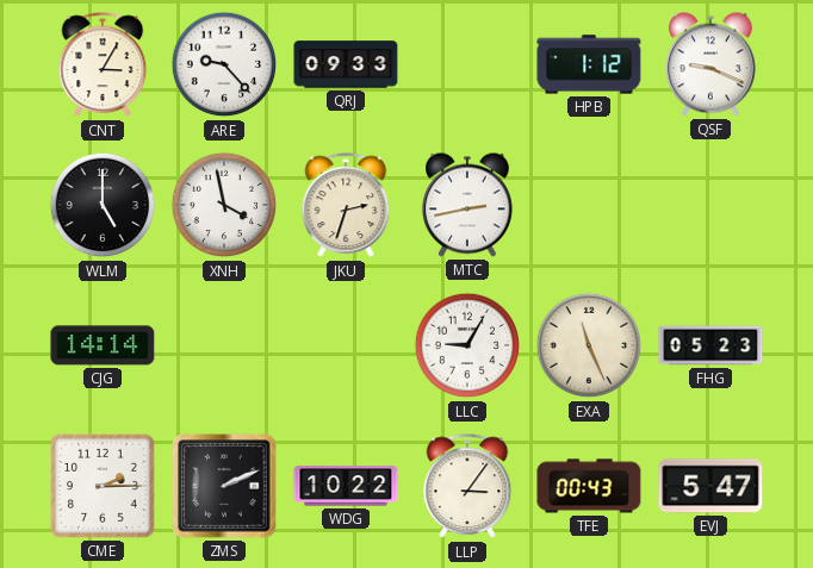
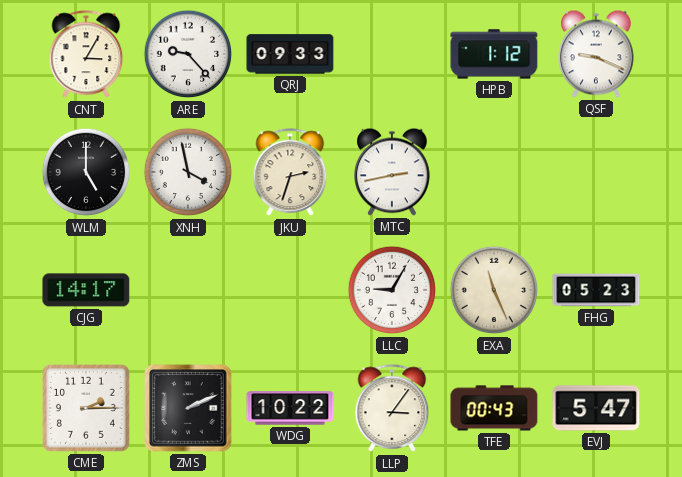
CJG: 14:14 -> 14:17 (86, 290)
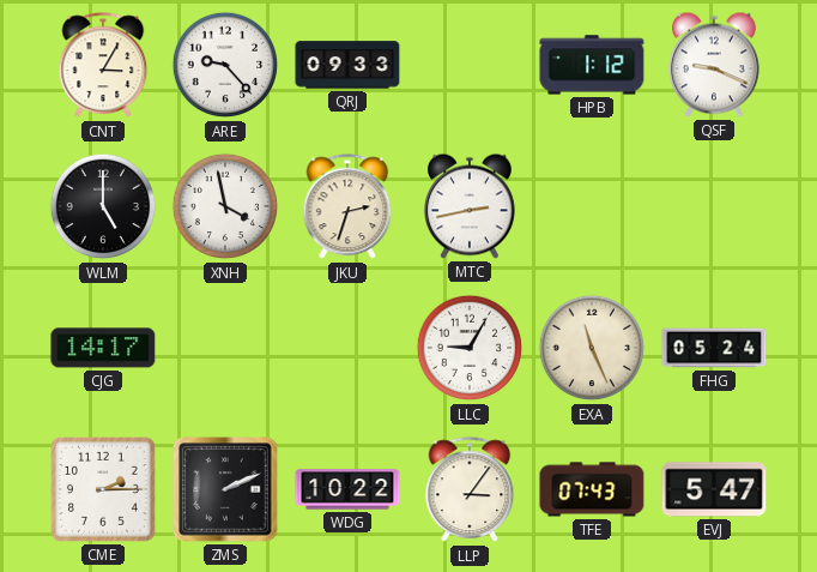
FHG: 05:23 -> 05:24 (714, 348)
TFE: 00:43 -> 07:43 (592, 489)
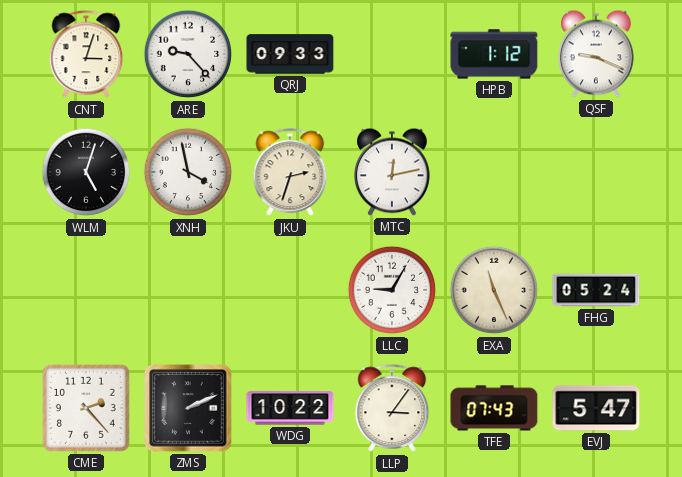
CNT: 3:05 -> 3:03 (86, 55)
WLM: 5:00 -> 5:03 (86, 172)
MTC: 2:43 -> 12:13 (393, 172)
CJG: 14:17 -> none (103, 348)
CME: 2:15 -> 2:23 (86, 408)
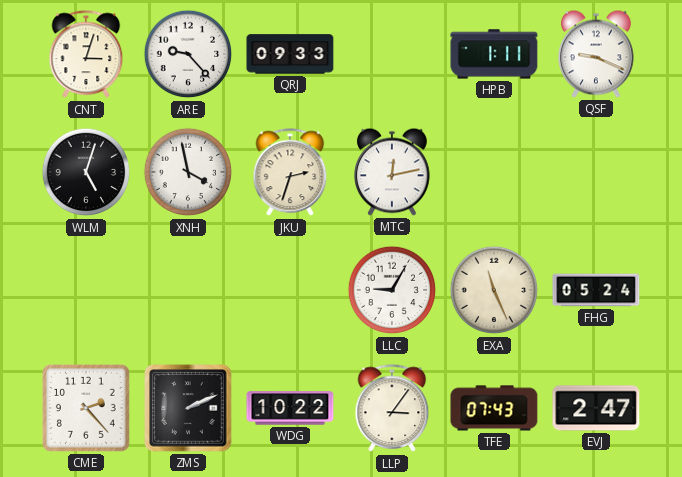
HPB: 1:12 -> 1:11 (494, 54)
EVJ: 5:47 -> 2:47 (596, 408)
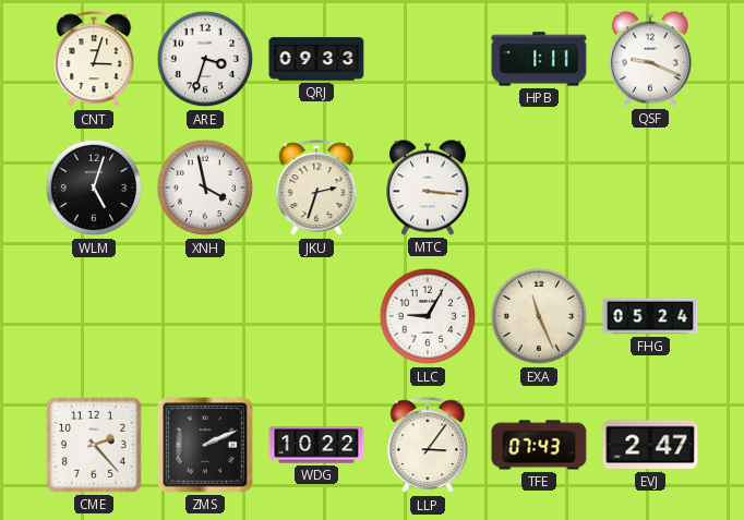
ARE: 9:23 -> 3:33 (205, 59)
MTC: 12:13 -> 3:16 (429, 188)
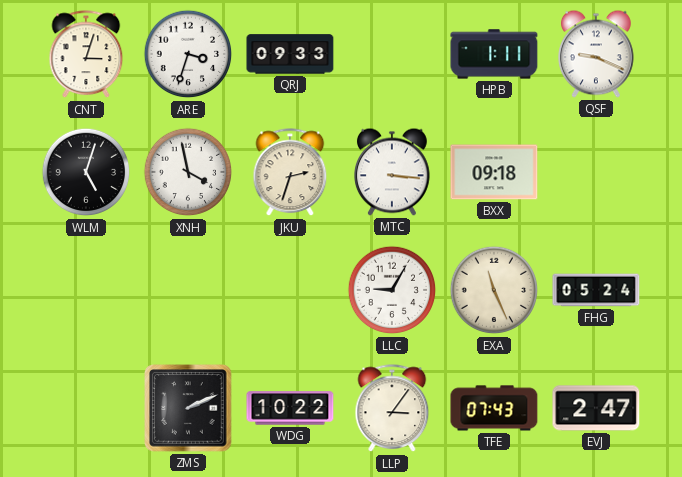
BXX: none -> 09:18 (494, 172)
CME: 2:23 -> none (94, 445)
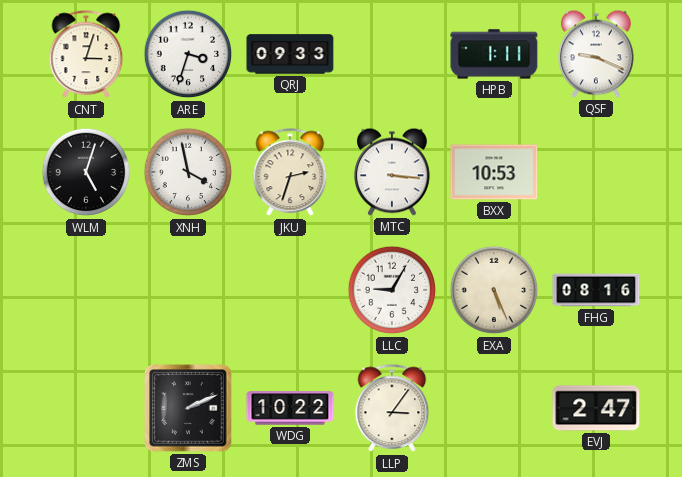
BXX: 09:18 -> 10:53 (494, 172)
EXA: 11:26 -> 5:26 (494, 290)
FHG: 05:24 -> 08:16 (596, 290)
TFE: 07:43 -> none (494, 408)
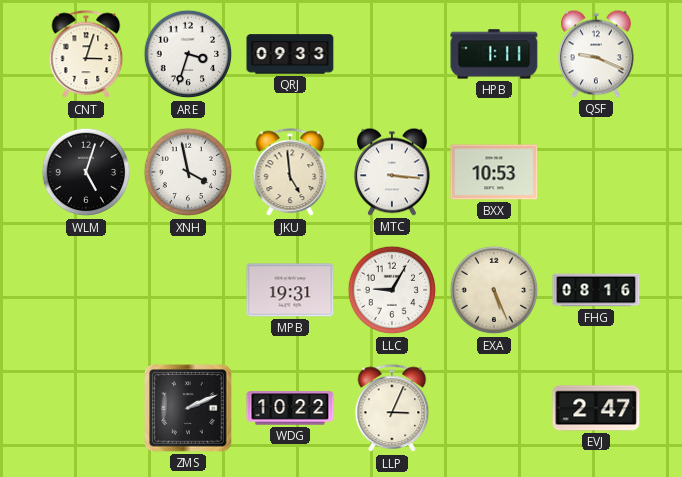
JKU: 2:33 -> 4:59 (290, 173)
MPB: none -> 19:31 (290, 290)
LLP: 3:06 -> 3:04 (392, 409)
